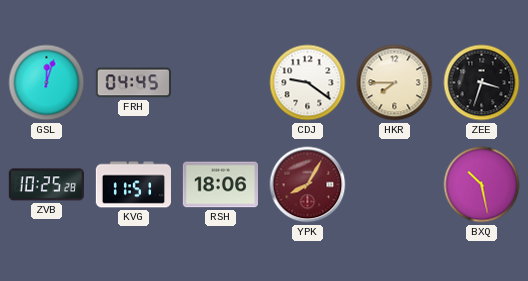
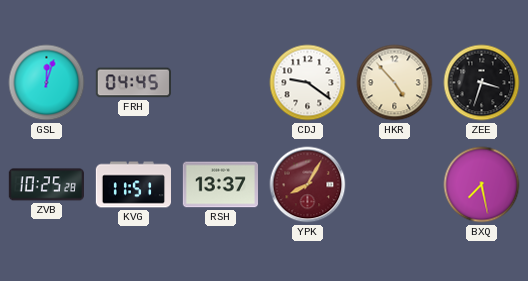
HKR: 7:45 -> 4:53 (395, 83)
RSH: 18:06 -> 13:37 (220, 185)
BXQ: 10:28 -> 7:28 (482, 185)
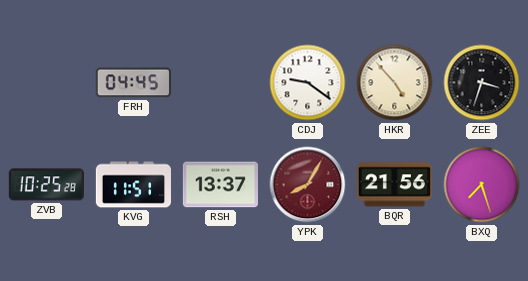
GSL: 12:03 -> none (47, 83)
BQR: none -> 21:56 (394, 185)
BXQ: 7:28 -> 7:27 (482, 185)
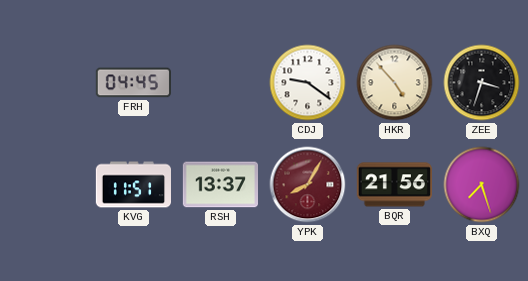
ZVB: 10:25 -> none (46, 185)
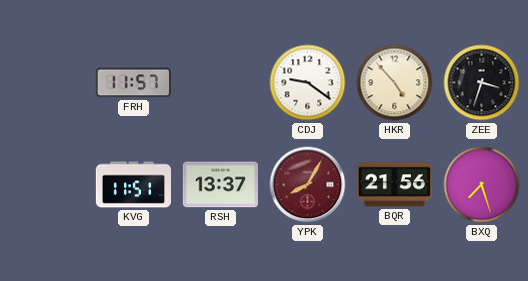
FRH: 04:45 -> 11:57 (133, 83)
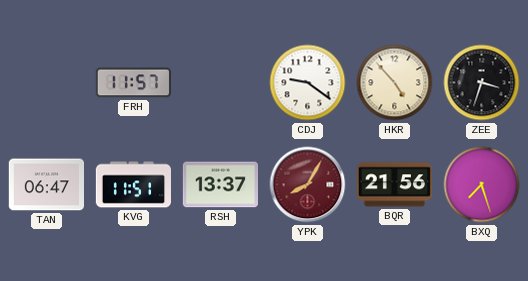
TAN: none -> 06:47 (46, 185)
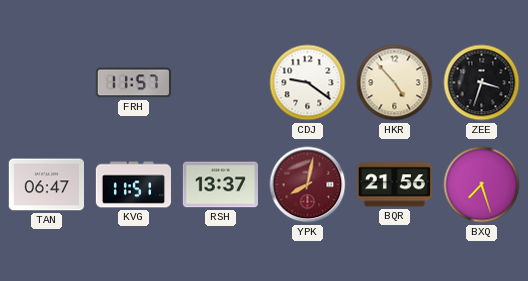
YPK: 8:05 -> 8:02 (308, 185)
